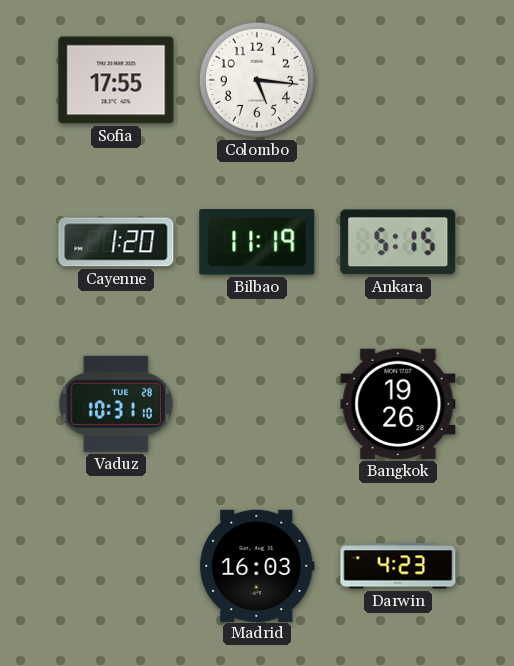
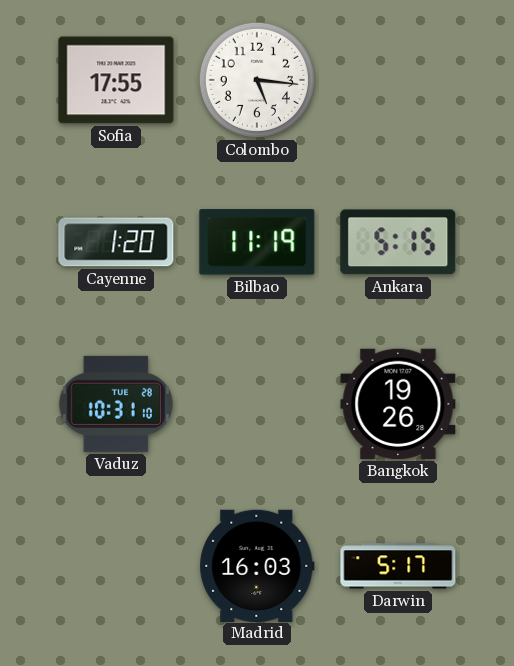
Darwin: 4:23 -> 5:17 (398, 566)
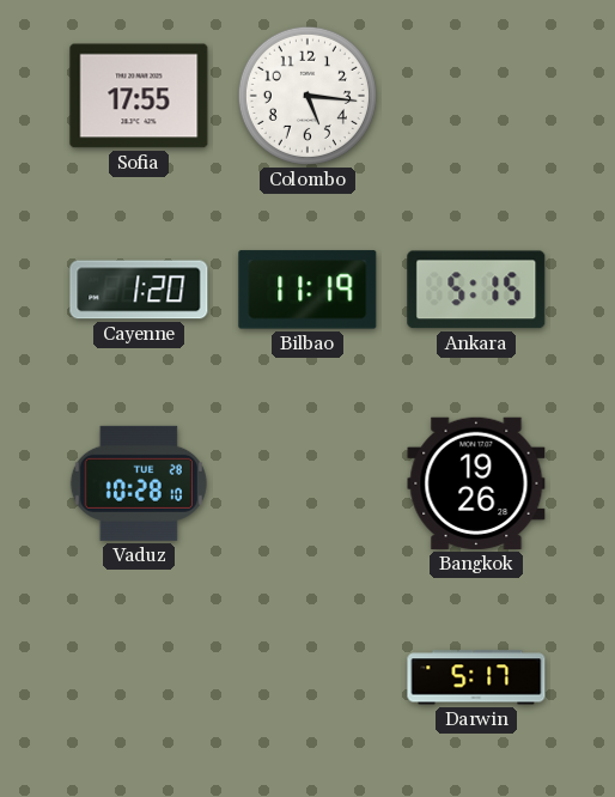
Vaduz: 10:31 -> 10:28 (139, 483)
Madrid: 16:03 -> none (257, 565)
